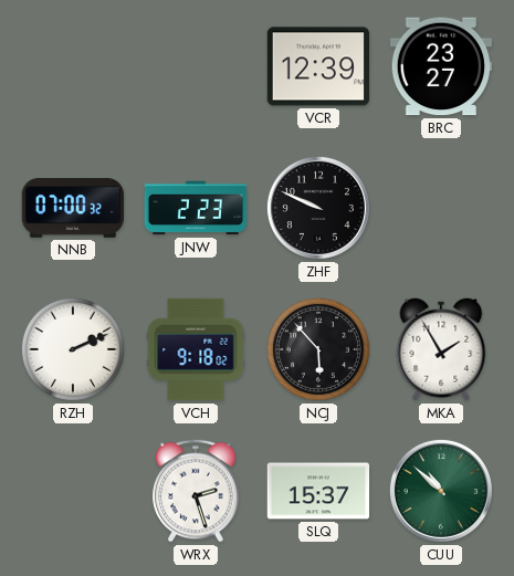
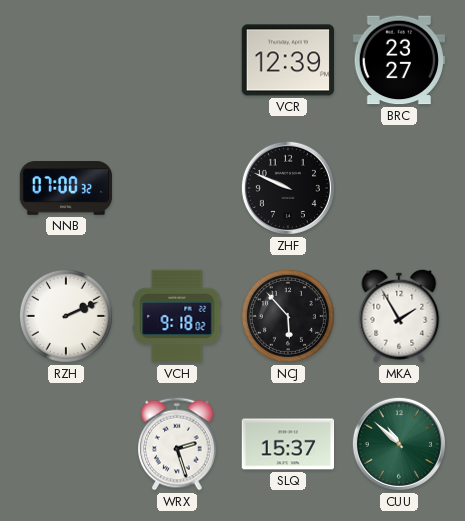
JNW: 2:23 -> none (196, 208)
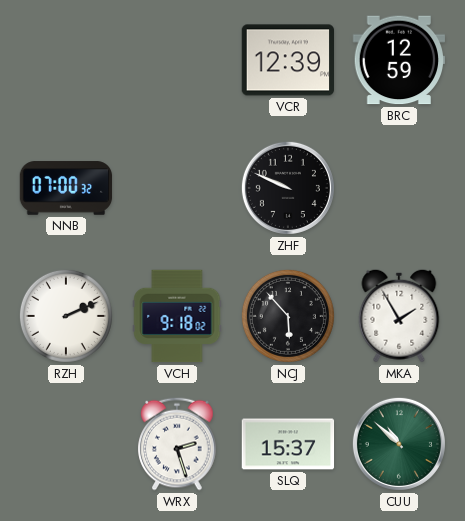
BRC: 23:27 -> 12:59 (399, 60)
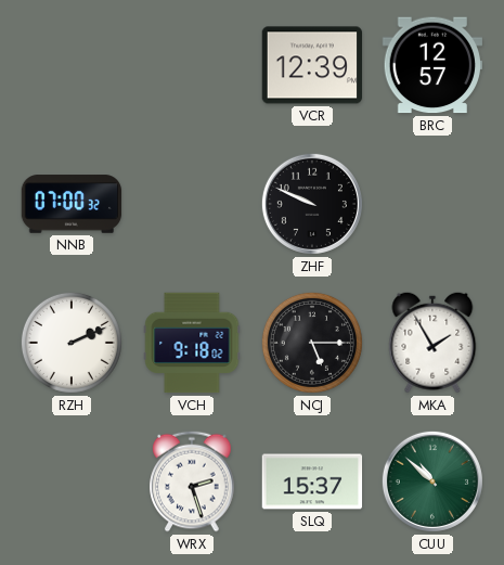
BRC: 12:59 -> 12:57 (432, 65)
NCJ: 5:53 -> 5:15 (312, 343)
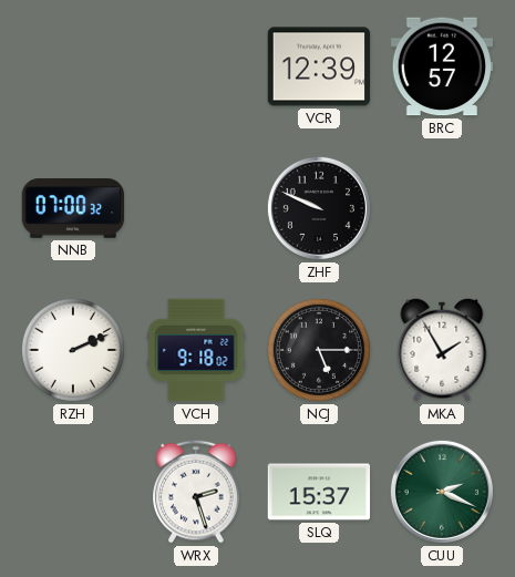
CUU: 10:52 -> 2:19 (442, 492)
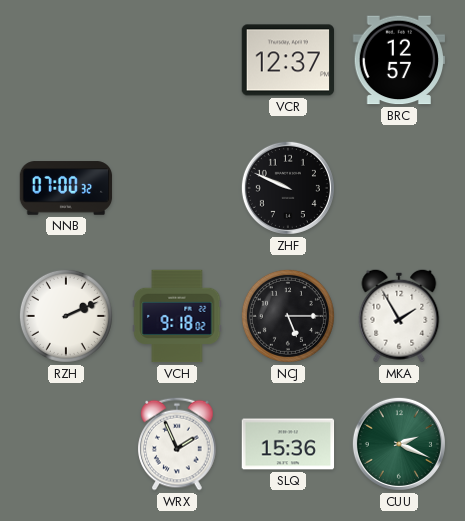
VCR: 12:39 -> 12:37 (288, 60)
WRX: 2:27 -> 1:56 (177, 444)
SLQ: 15:37 -> 15:36 (288, 444)
